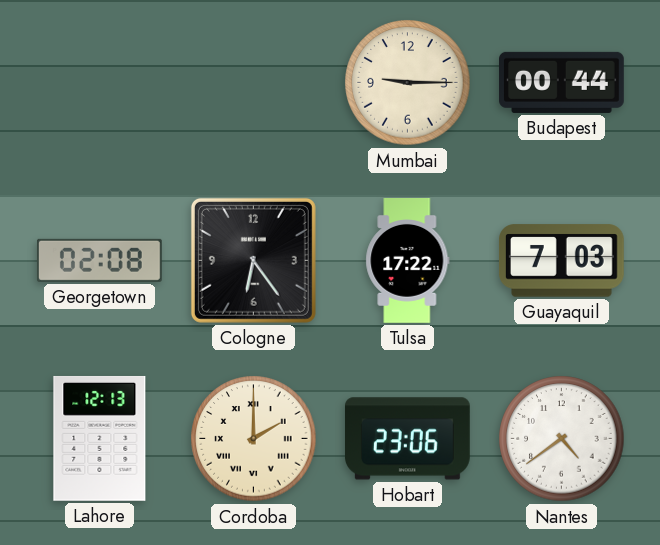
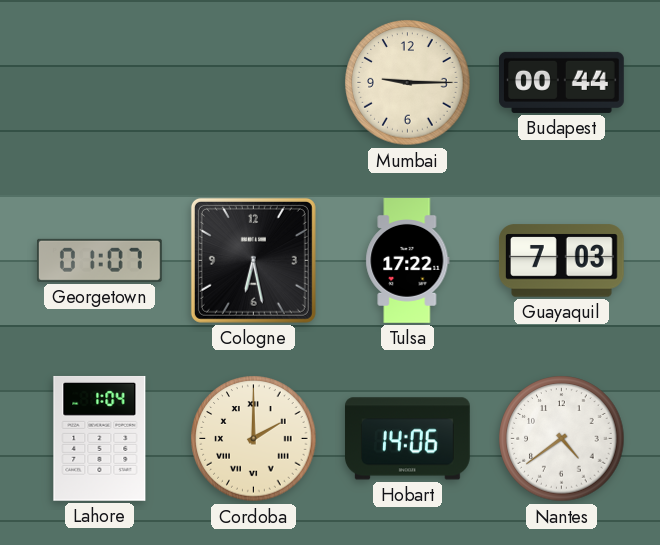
Georgetown: 02:08 -> 01:07 (99, 260)
Cologne: 6:24 -> 6:28 (253, 260)
Lahore: 12:13 -> 1:04 (100, 438)
Hobart: 23:06 -> 14:06 (407, 439)
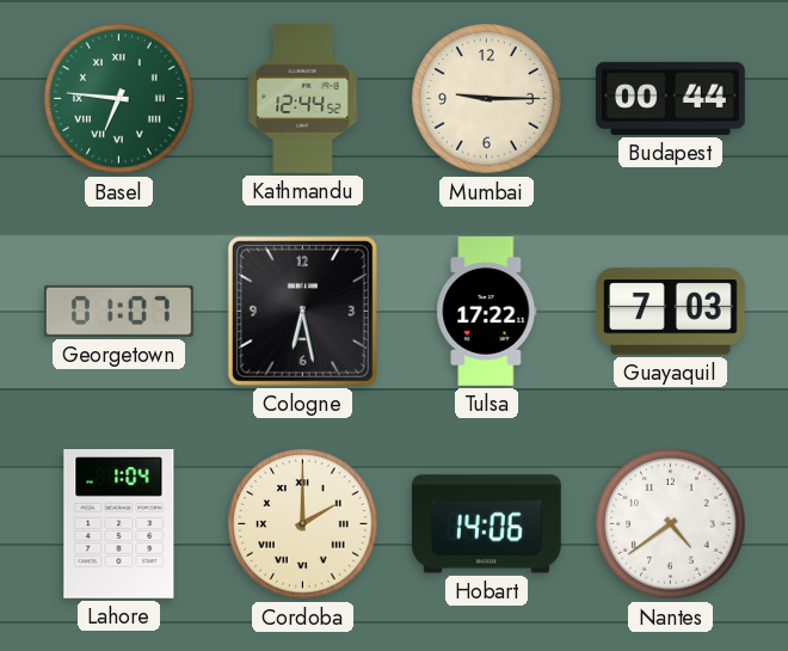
Basel: none -> 6:46 (119, 99)
Kathmandu: none -> 12:44 (303, 99)
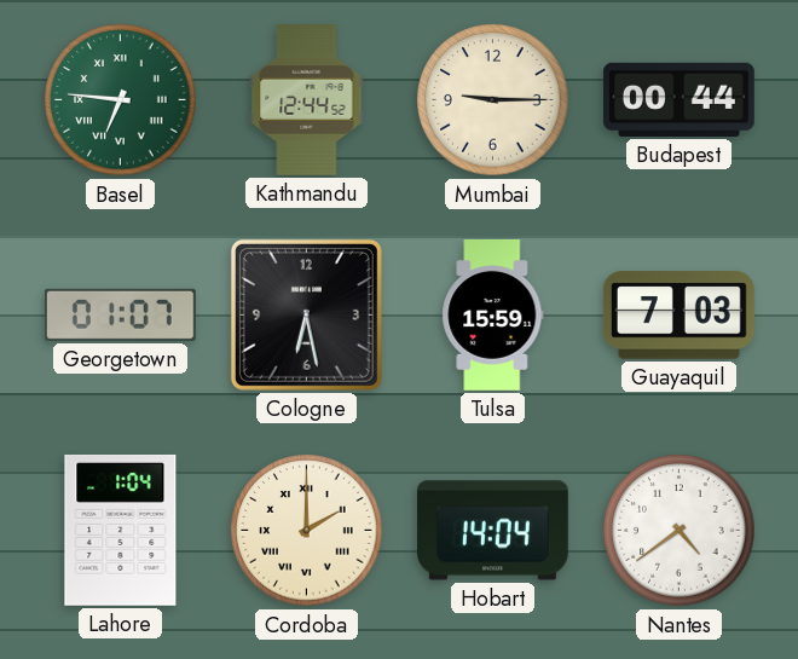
Tulsa: 17:22 -> 15:59 (493, 316)
Hobart: 14:06 -> 14:04 (492, 531)
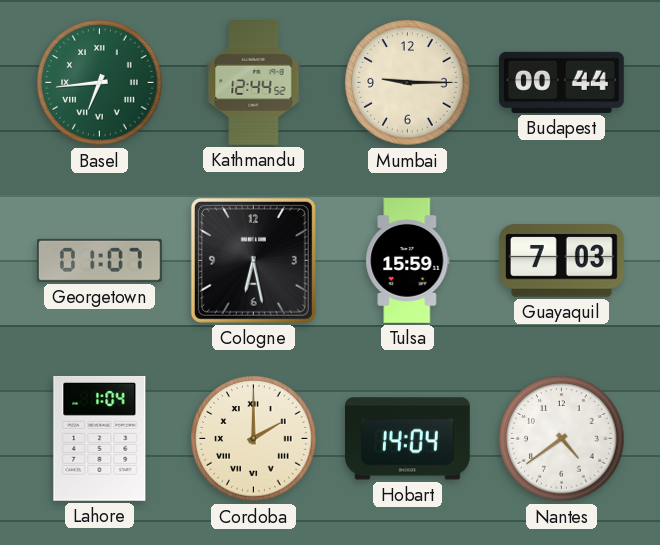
Basel: 6:46 -> 6:44 (100, 83)
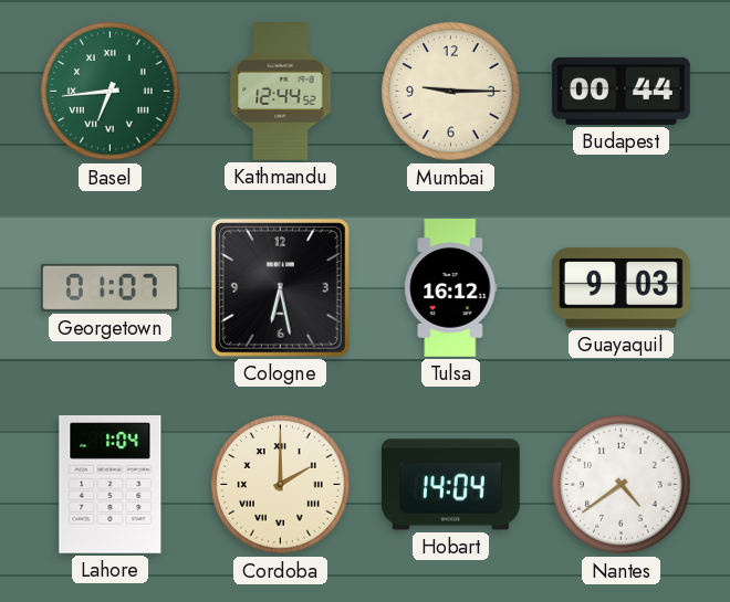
Tulsa: 15:59 -> 16:12 (451, 288)
Guayaquil: 7:03 -> 9:03 (620, 288)
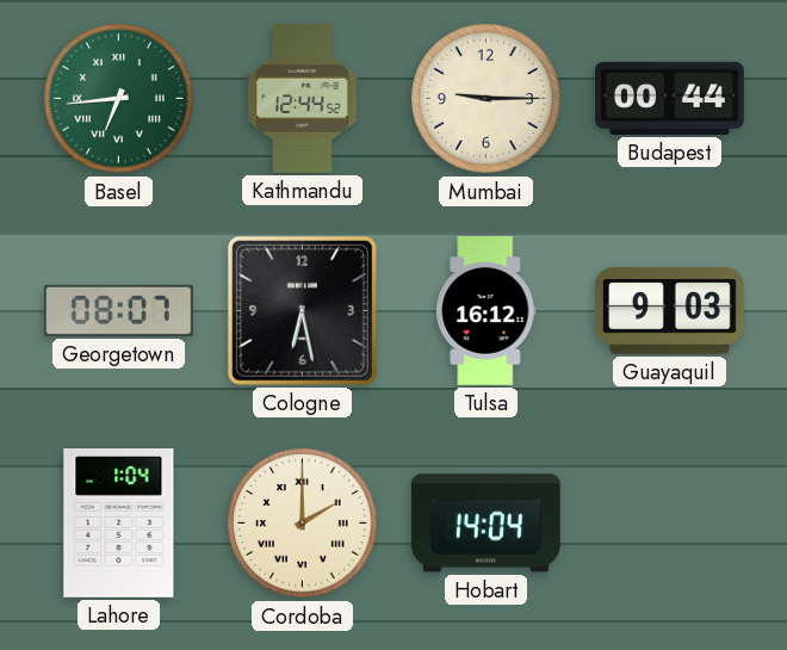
Georgetown: 01:07 -> 08:07 (118, 310)
Nantes: 4:39 -> none (622, 485)
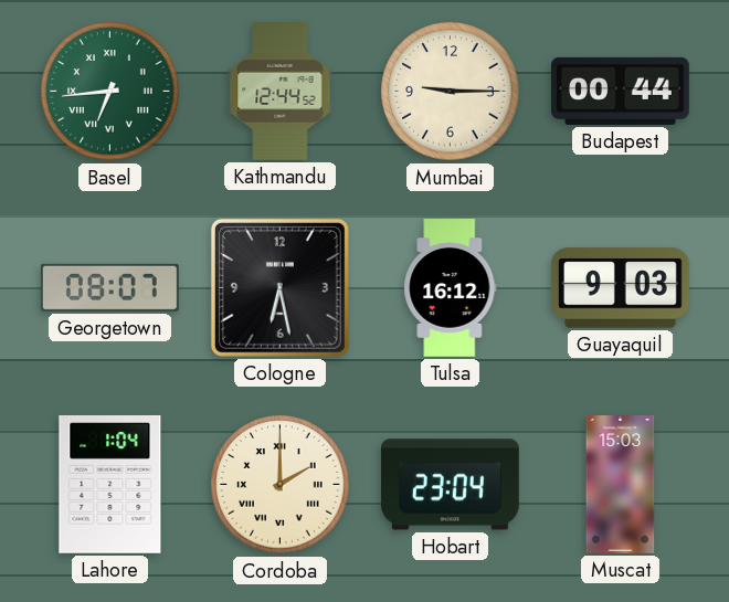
Hobart: 14:04 -> 23:04 (450, 485)
Muscat: none -> 15:03 (621, 485)
